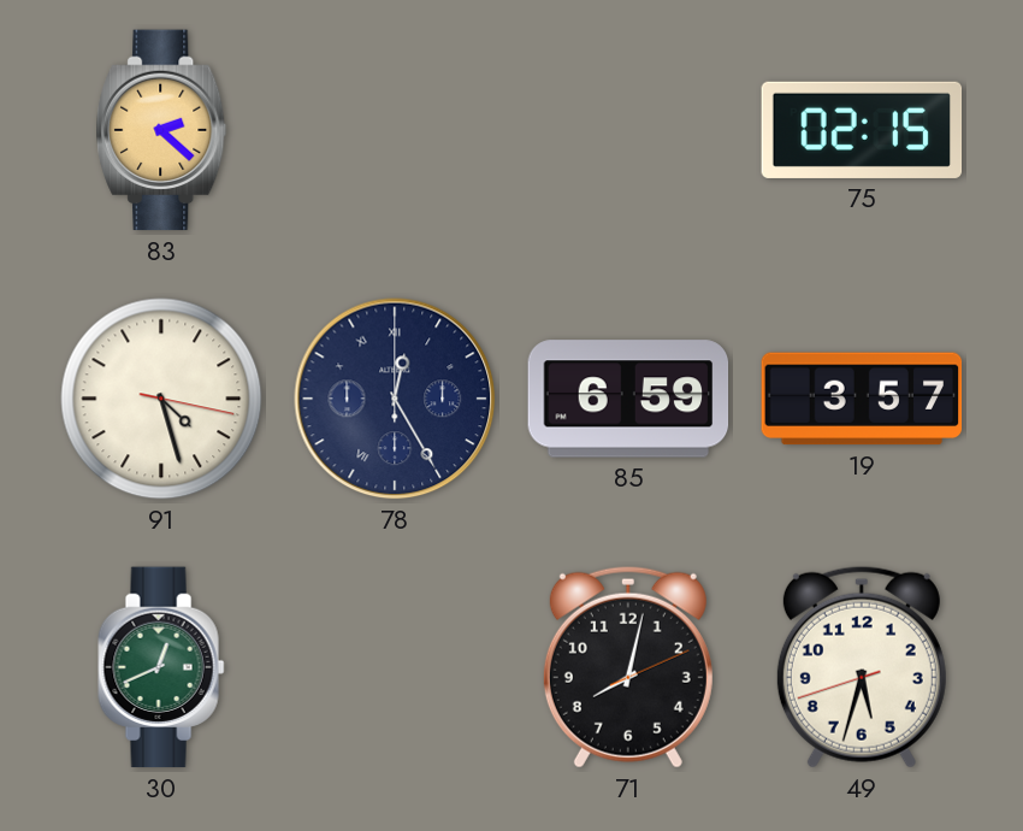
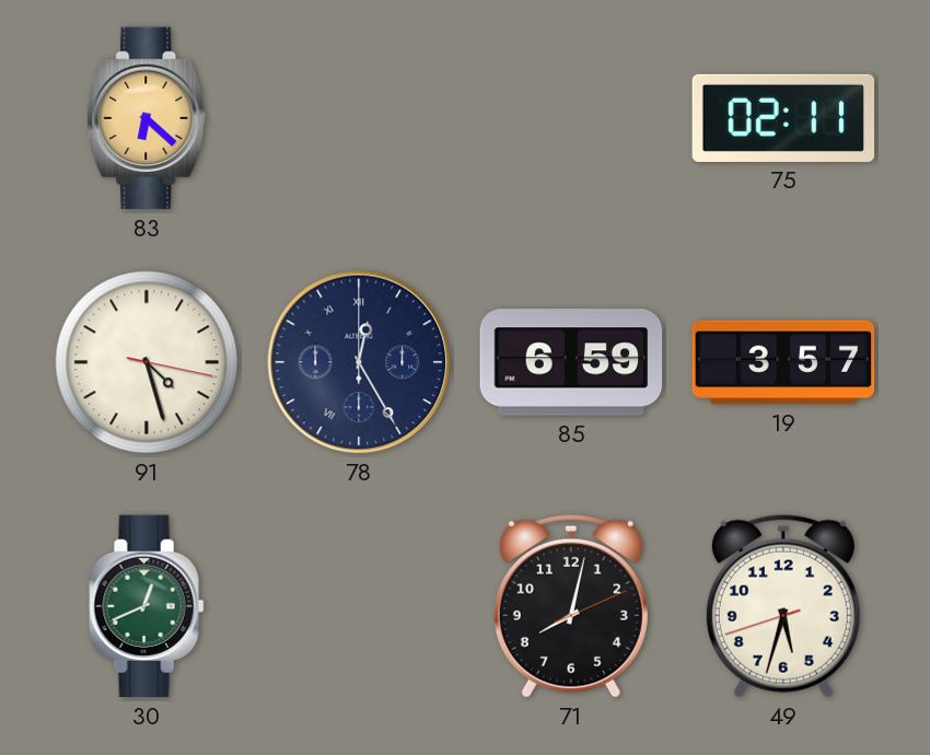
83: 2:22 -> 6:22 (147, 118)
75: 02:15 -> 02:11 (783, 118)
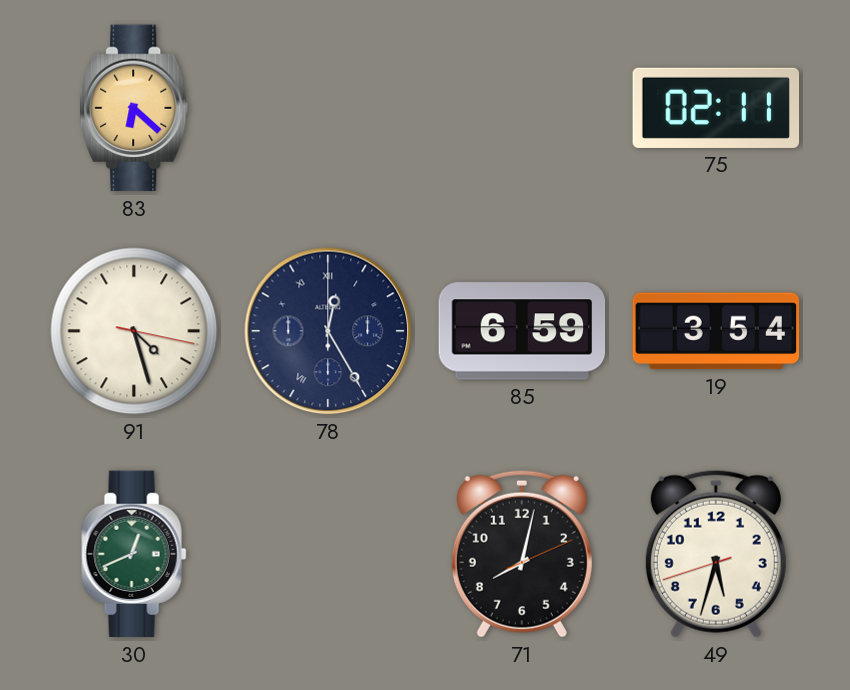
19: 3:57 -> 3:54 (716, 331)
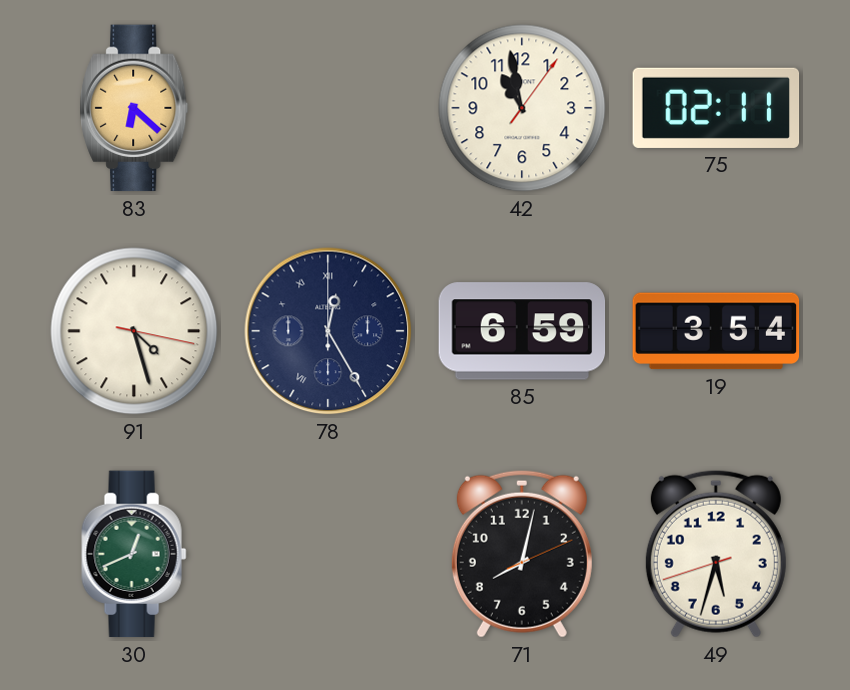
42: none -> 10:58 (522, 108)
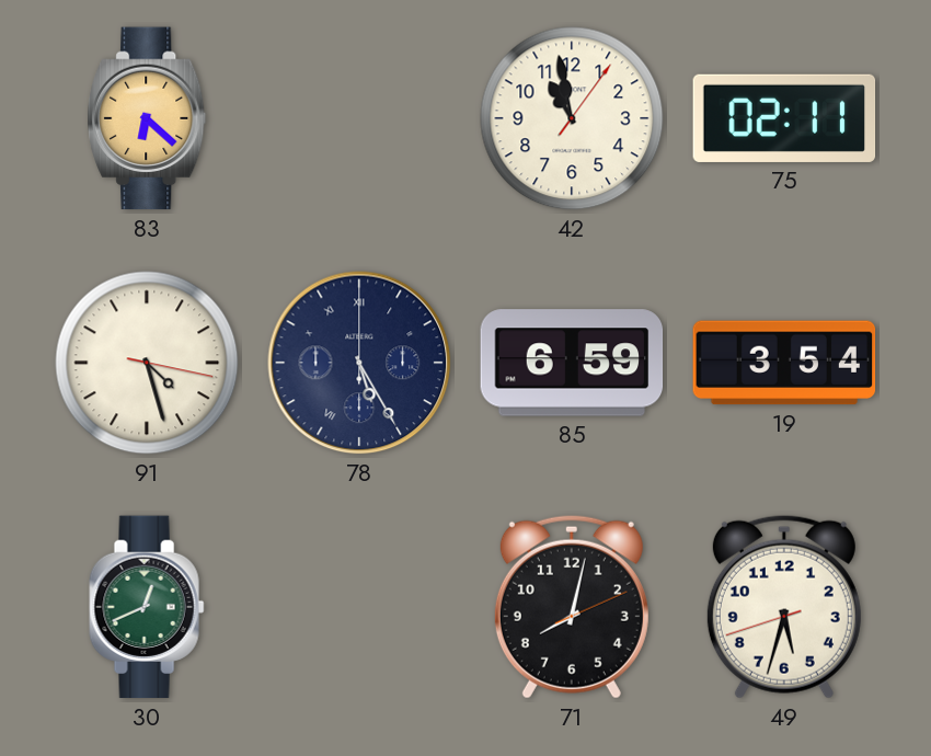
78: 12:25 -> 5:25 (359, 363)
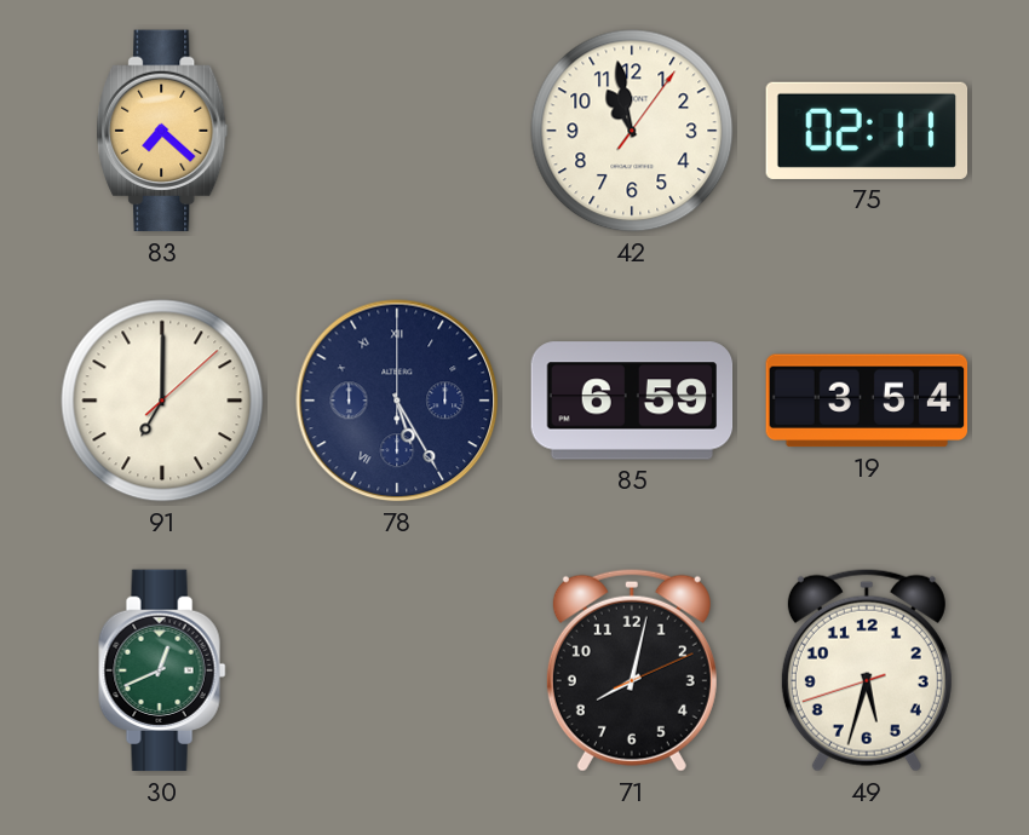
83: 6:22 -> 7:22 (162, 131)
91: 4:27 -> 7:00 (162, 401)
